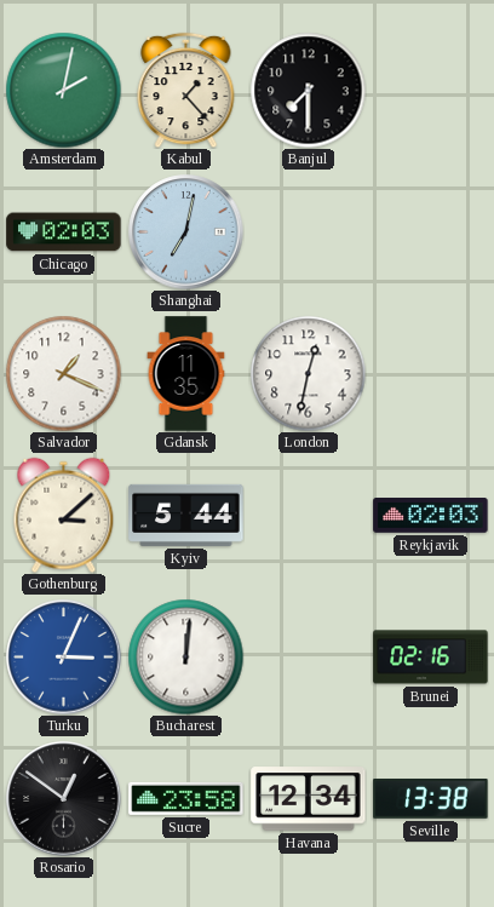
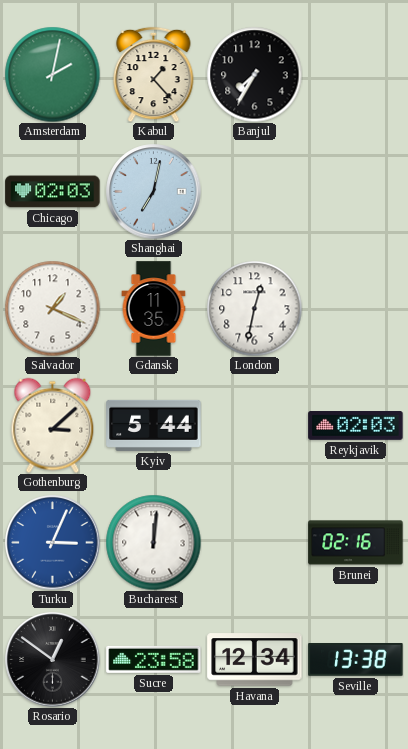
Banjul: 7:30 -> 7:35 (254, 74)
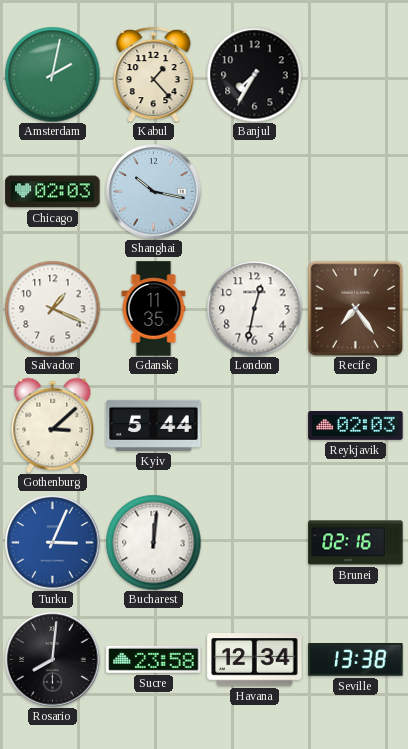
Shanghai: 7:02 -> 10:17 (154, 192)
Recife: none -> 7:24 (355, 308)
Rosario: 12:51 -> 8:01 (53, 660)
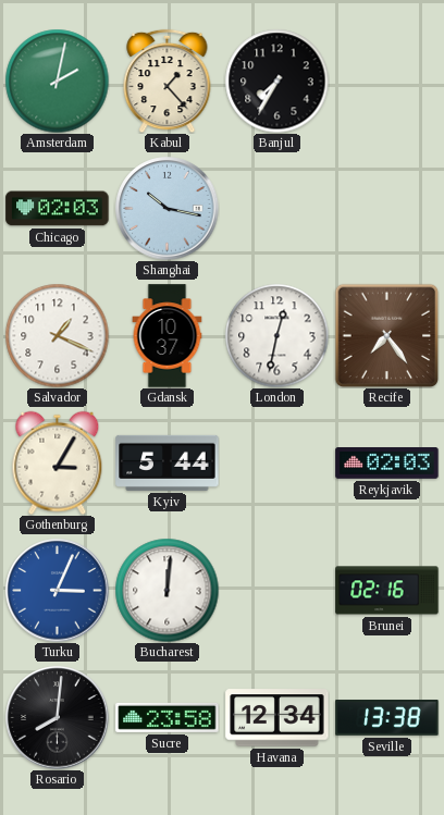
Gdansk: 11:35 -> 10:37 (168, 336)
Gothenburg: 3:08 -> 3:05 (58, 462)
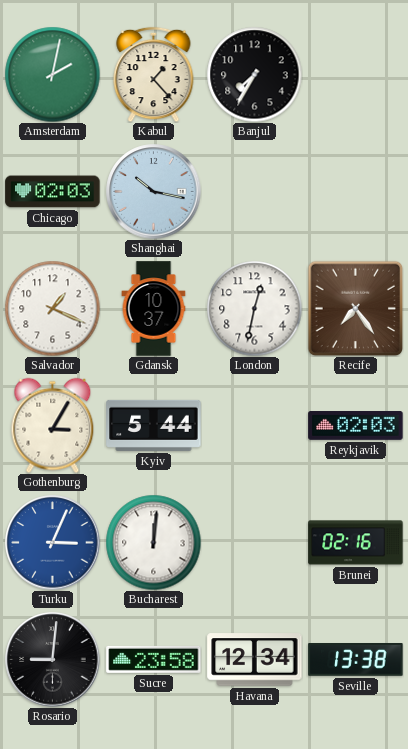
Rosario: 8:01 -> 9:01 (53, 660)
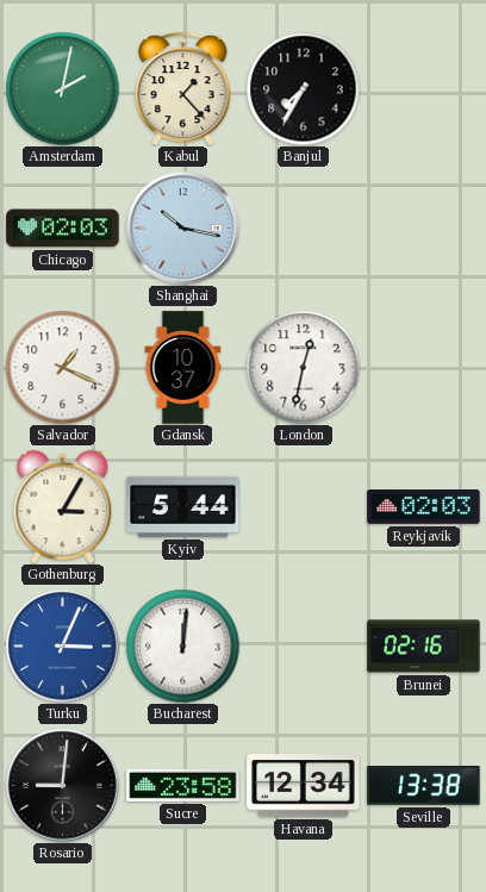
Recife: 7:24 -> none (355, 308)
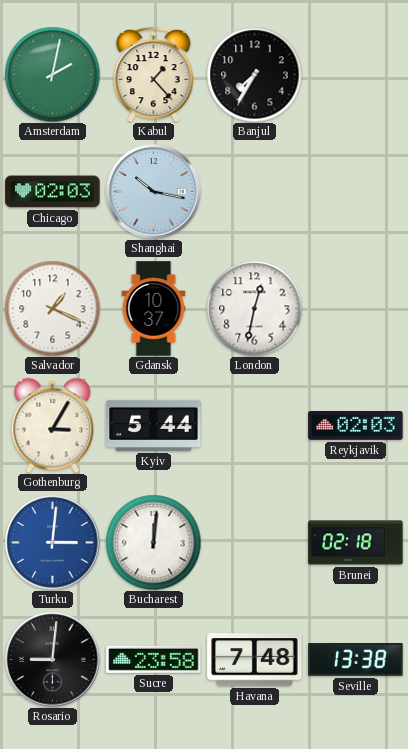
Turku: 3:04 -> 3:01 (53, 543)
Brunei: 02:16 -> 02:18 (356, 543)
Havana: 12:34 -> 7:48 (255, 660)
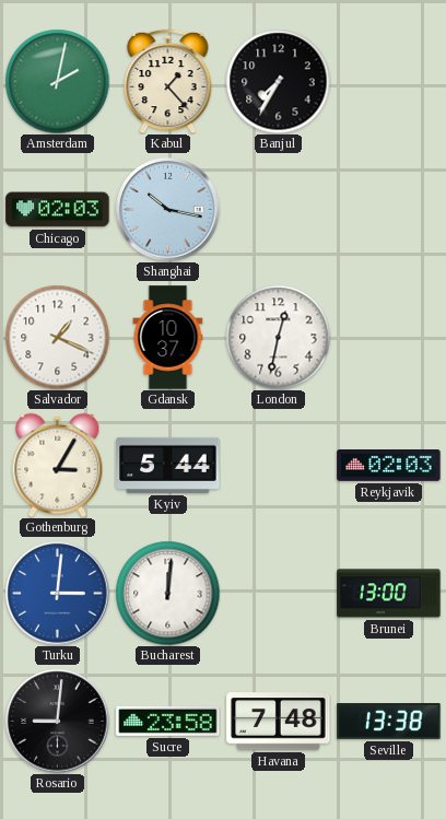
Brunei: 02:18 -> 13:00 (389, 594)
